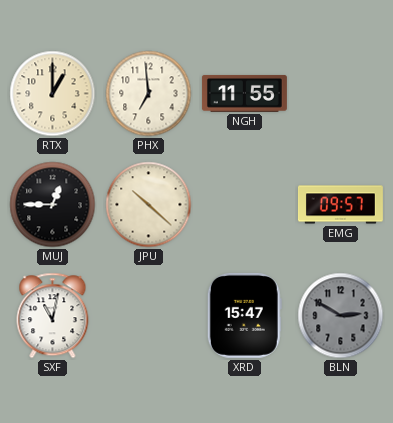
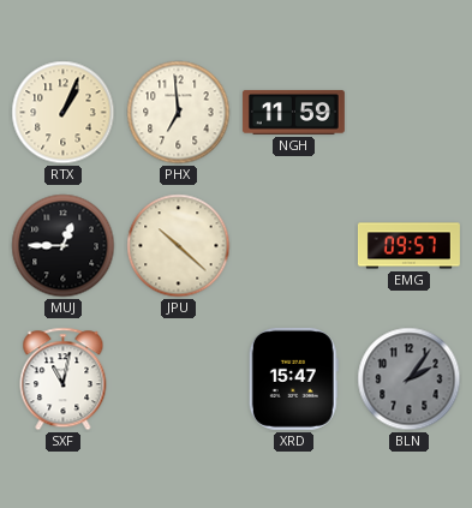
RTX: 1:00 -> 1:04 (64, 113)
NGH: 11:55 -> 11:59 (293, 112)
BLN: 2:50 -> 2:06 (410, 379)
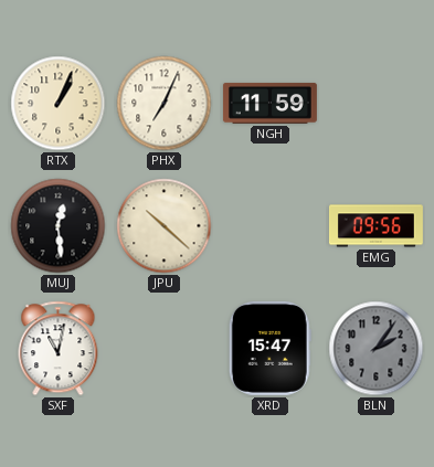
PHX: 6:59 -> 7:04 (165, 104)
MUJ: 12:45 -> 12:29 (59, 226)
EMG: 09:57 -> 09:56 (375, 226)
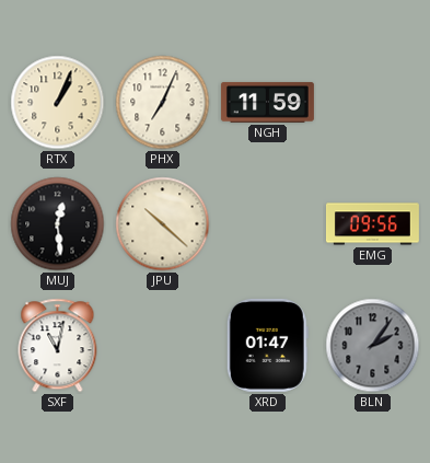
XRD: 15:47 -> 01:47 (267, 345)
